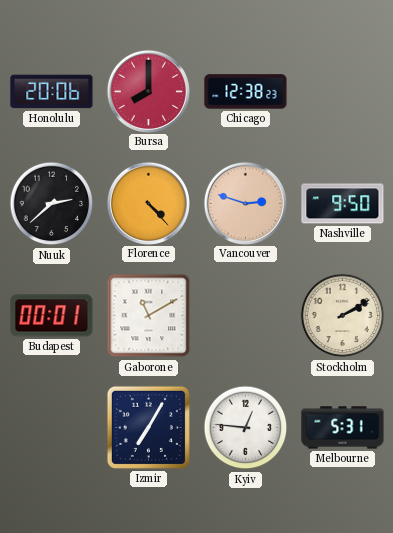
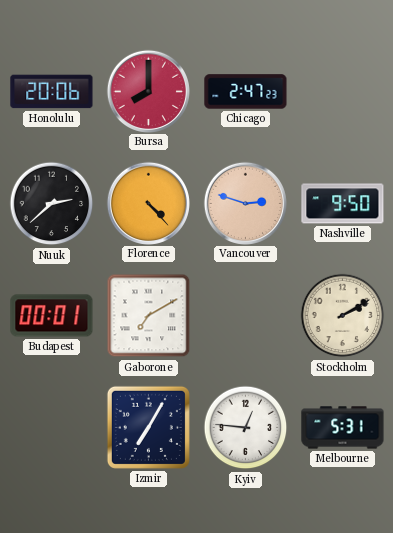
Chicago: 12:38 -> 2:47 (246, 92)
Gaborone: 11:10 -> 7:10 (149, 316)
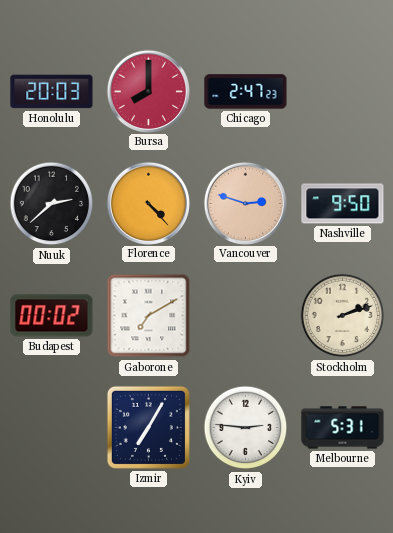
Honolulu: 20:06 -> 20:03 (52, 92)
Budapest: 00:01 -> 00:02 (52, 316)
Stockholm: 2:10 -> 2:12 (343, 316)
Kyiv: 12:46 -> 2:46 (246, 428)
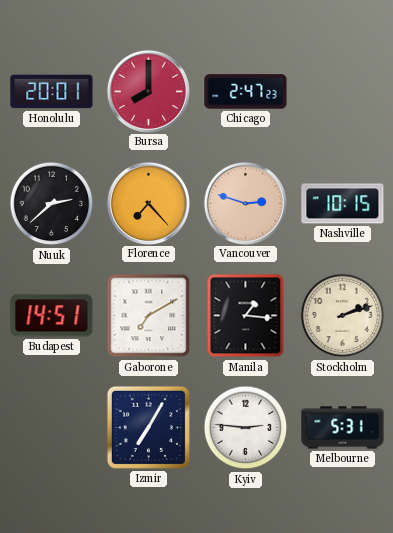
Honolulu: 20:03 -> 20:01 (52, 92)
Florence: 4:23 -> 7:23 (148, 203)
Nashville: 9:50 -> 10:15 (343, 204)
Budapest: 00:02 -> 14:51 (52, 316)
Manila: none -> 1:16 (246, 316)
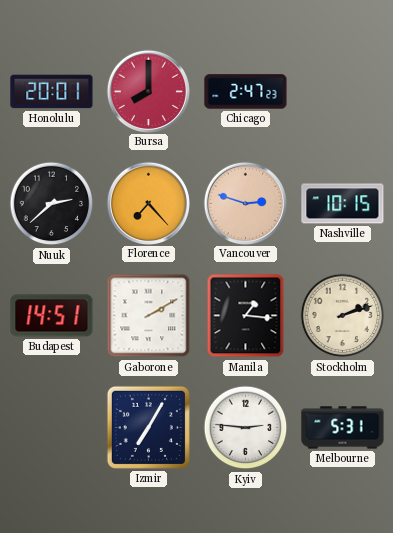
Gaborone: 7:10 -> 2:10 (149, 316)
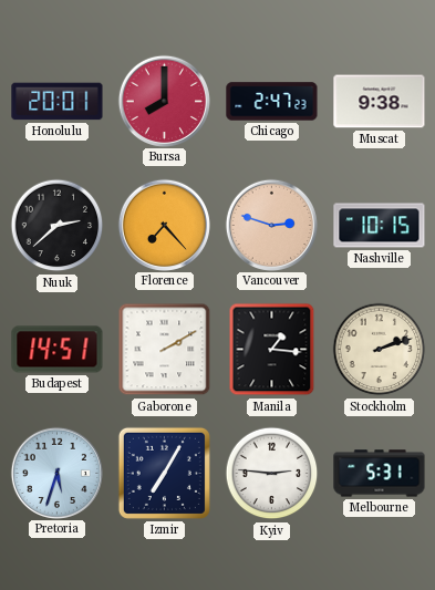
Muscat: none -> 9:38 (380, 102)
Pretoria: none -> 5:33 (56, 473)
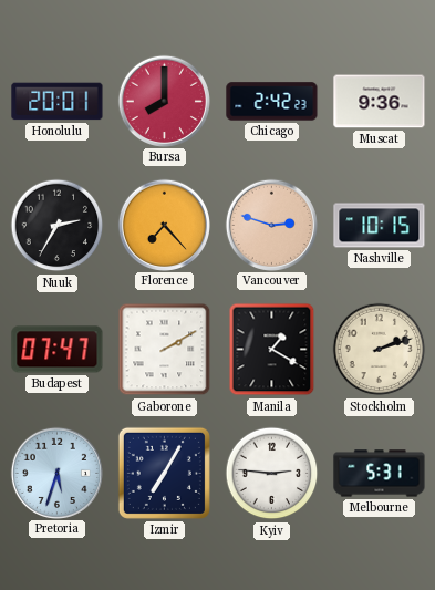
Chicago: 2:47 -> 2:42 (272, 102)
Muscat: 9:38 -> 9:36 (380, 102)
Nuuk: 2:38 -> 2:35 (58, 226)
Budapest: 14:51 -> 07:47 (58, 350)
Manila: 1:16 -> 1:20 (272, 350)
